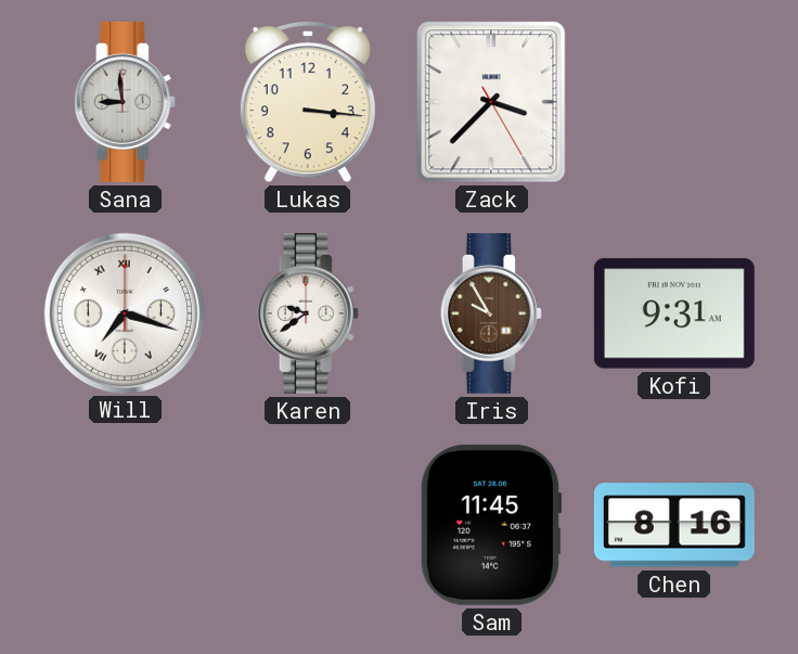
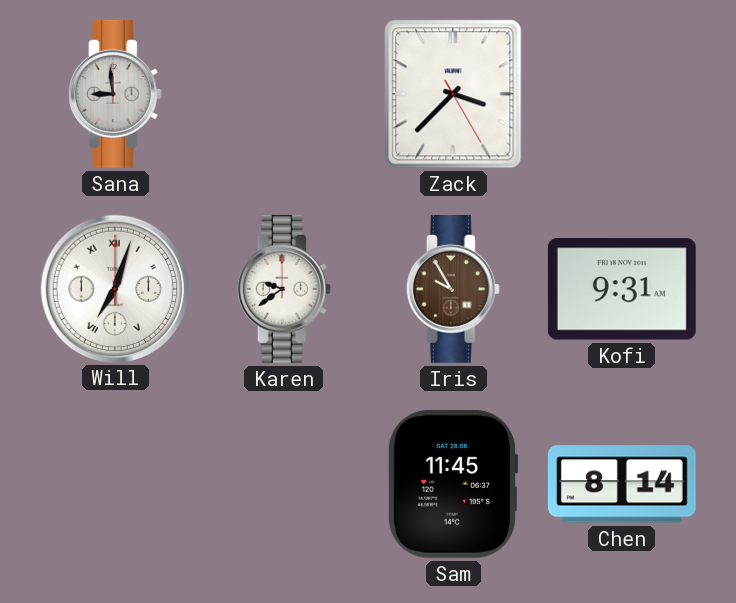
Lukas: 3:16 -> none (308, 102)
Will: 7:18 -> 7:03 (114, 288)
Chen: 8:16 -> 8:14 (622, 484)
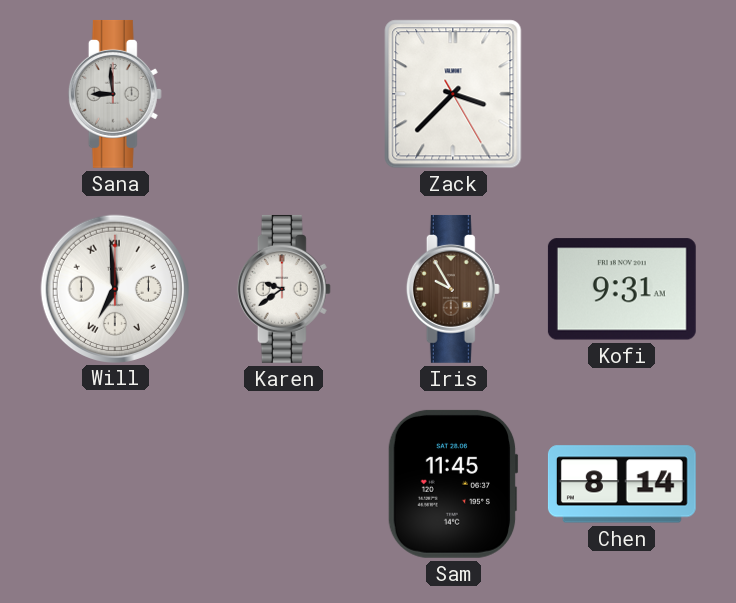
Will: 7:03 -> 6:59 (114, 288)
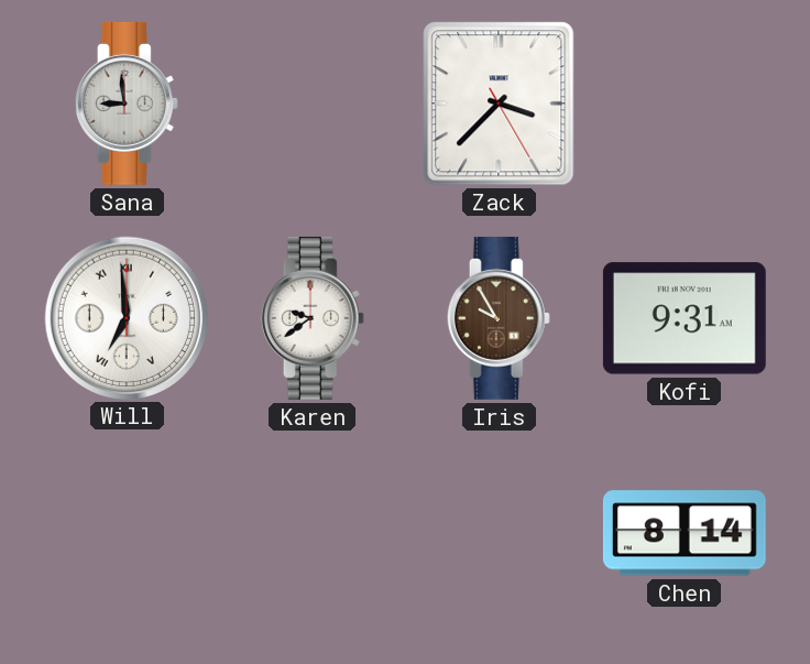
Sam: 11:45 -> none (453, 484)
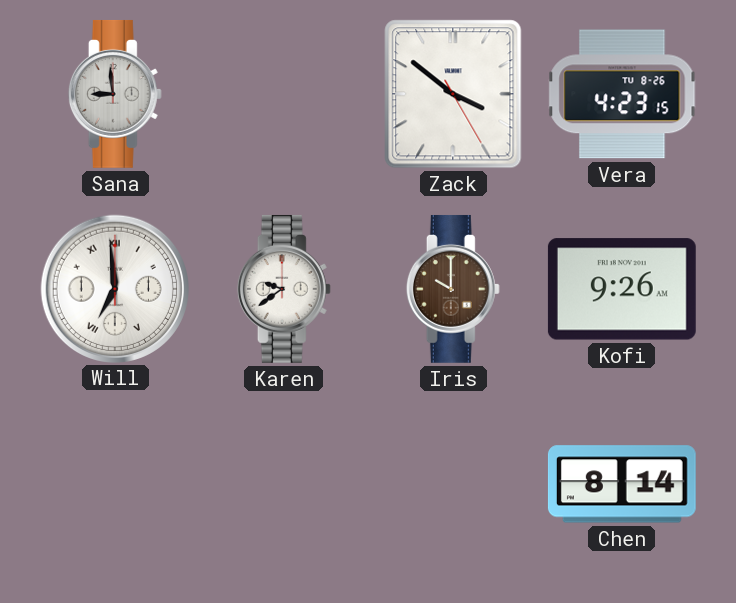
Zack: 3:37 -> 3:51 (453, 94)
Vera: none -> 4:23 (622, 94)
Iris: 9:55 -> 10:00 (453, 289)
Kofi: 9:31 -> 9:26 (622, 289)
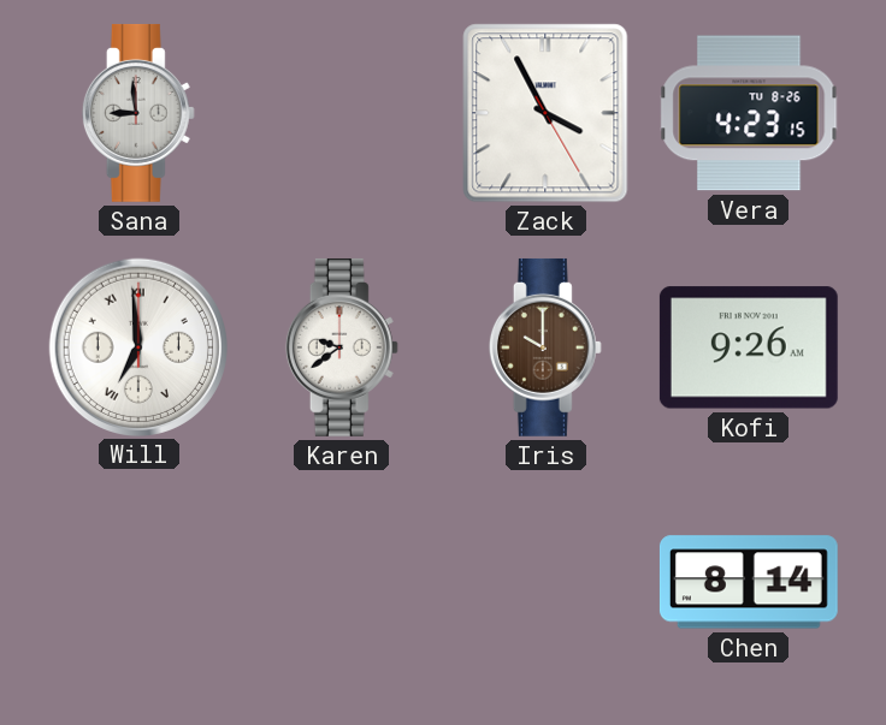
Zack: 3:51 -> 3:55 (545, 113)
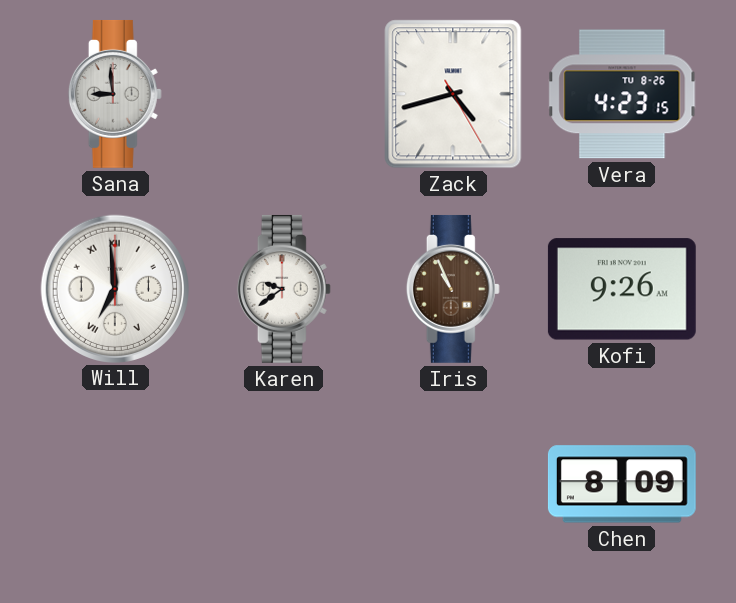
Zack: 3:55 -> 4:42 (453, 94)
Iris: 10:00 -> 10:56 (453, 289)
Chen: 8:14 -> 8:09 (622, 484)
